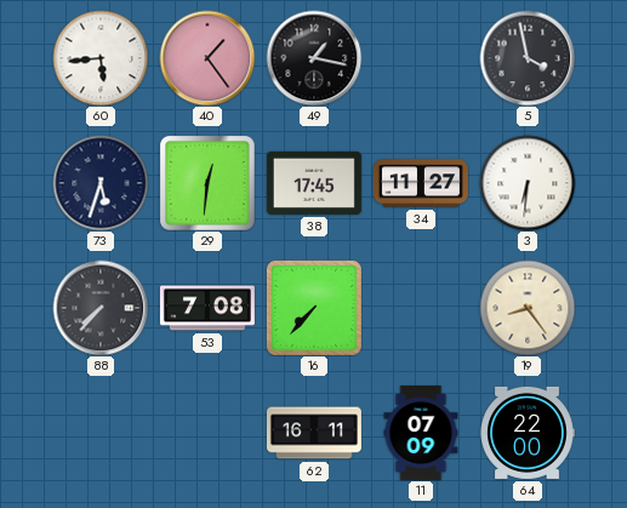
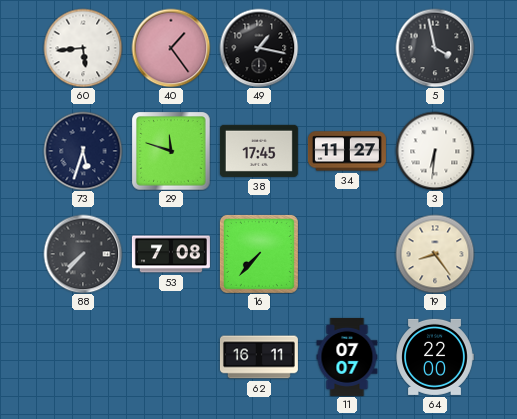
29: 12:31 -> 11:48 (171, 151)
11: 07:09 -> 07:07 (347, 357)
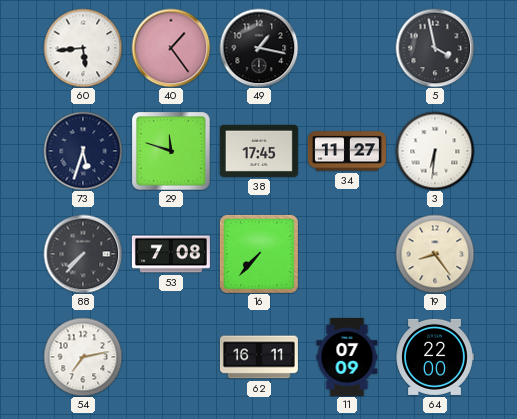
54: none -> 7:13 (83, 357)
11: 07:07 -> 07:09 (347, 357)
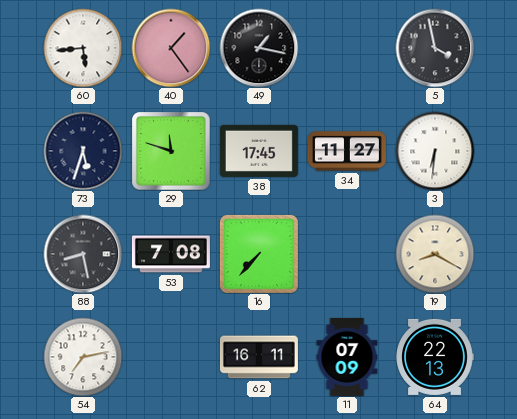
88: 7:37 -> 8:28 (83, 254)
19: 8:24 -> 8:20 (435, 254)
64: 22:00 -> 22:13 (435, 357)
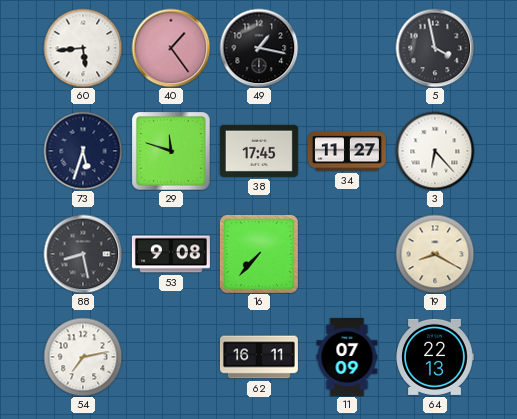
3: 6:31 -> 6:23 (435, 151)
53: 7:08 -> 9:08 (171, 254)
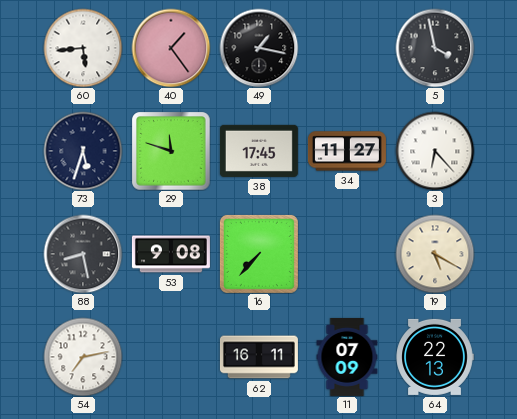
19: 8:20 -> 5:20 (435, 254)
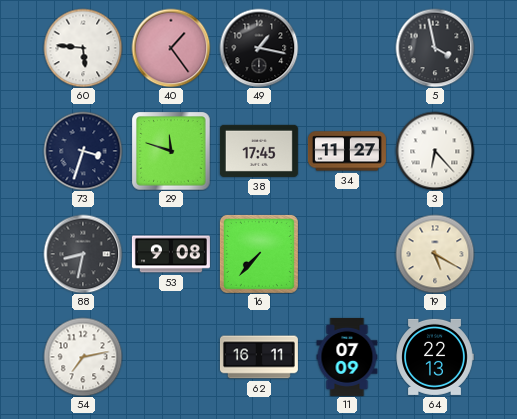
60: 5:44 -> 5:46 (83, 48)
73: 5:33 -> 3:33 (83, 151)
88: 8:28 -> 8:32 (83, 254)
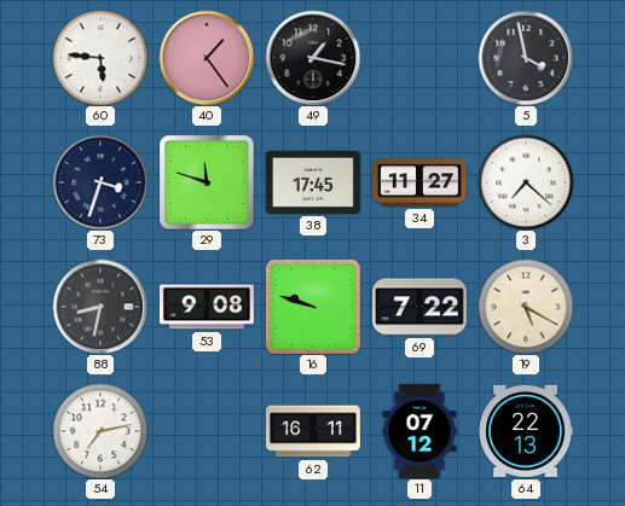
3: 6:23 -> 7:22 (526, 182)
16: 7:37 -> 9:48 (313, 307)
69: none -> 7:22 (419, 307)
11: 07:09 -> 07:12 (419, 431)
